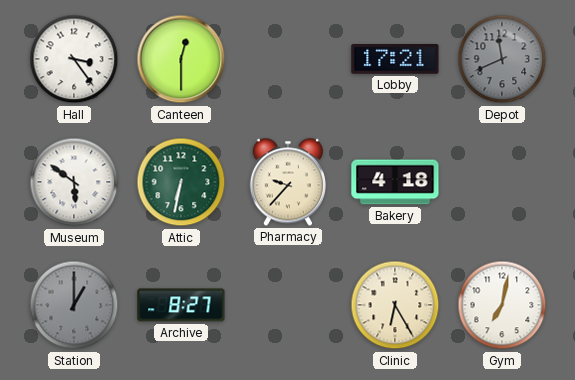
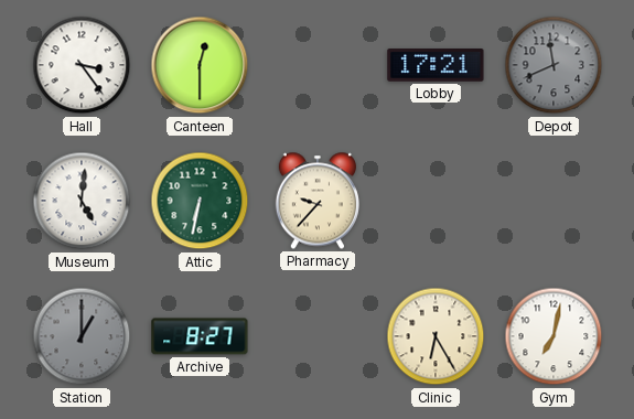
Museum: 5:51 -> 5:01 (82, 201)
Bakery: 4:18 -> none (395, 182)
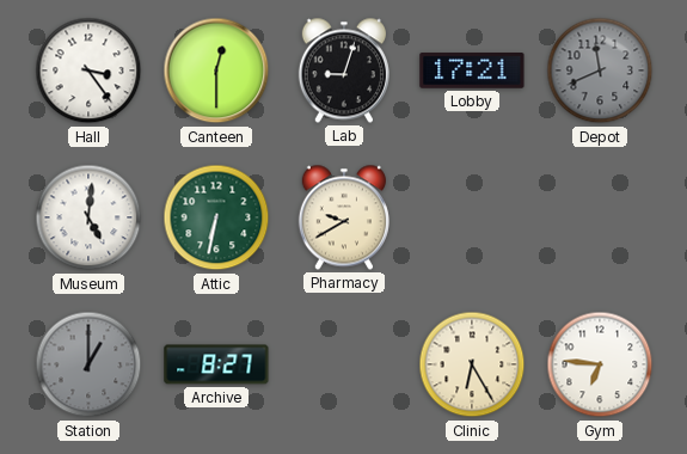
Lab: none -> 9:03 (344, 70)
Pharmacy: 9:37 -> 9:40 (344, 217)
Gym: 7:02 -> 6:46 (600, 364)
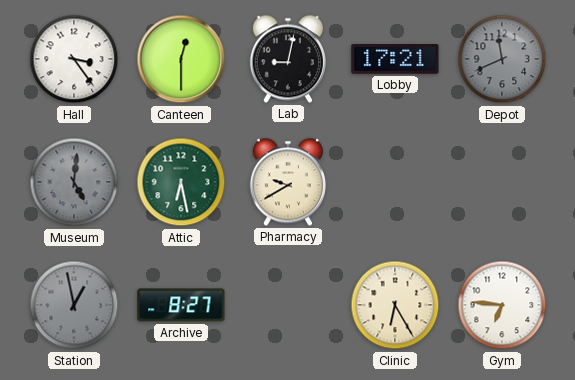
Lab: 9:03 -> 9:02 (288, 59)
Museum dial: white -> grey (74, 182)
Attic: 6:32 -> 6:28 (181, 182)
Station: 1:00 -> 12:58 (74, 305)
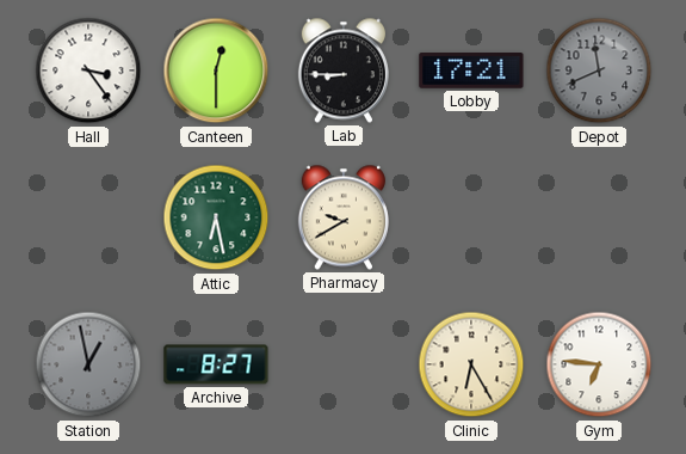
Lab: 9:02 -> 8:45 (344, 70)
Museum: 5:01 -> none (74, 182)
